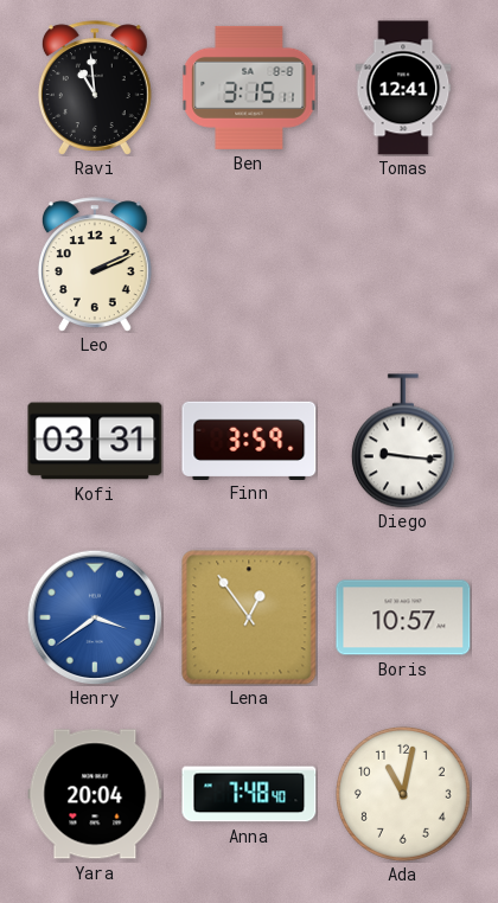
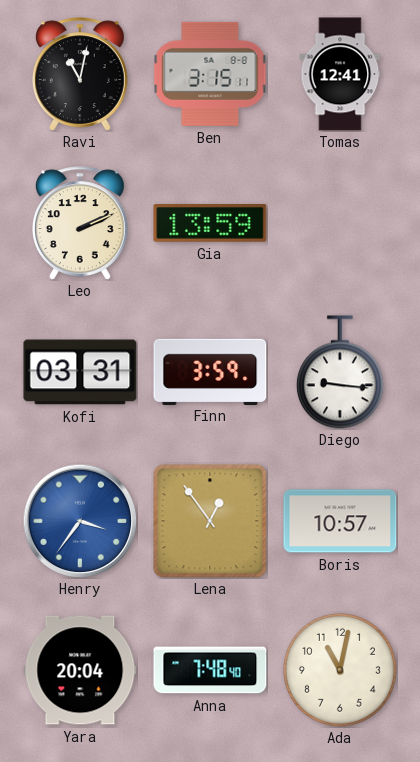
Ravi: 10:59 -> 11:02 (80, 74)
Gia: none -> 13:59 (210, 223)
Henry: 3:39 -> 3:36 (80, 521)
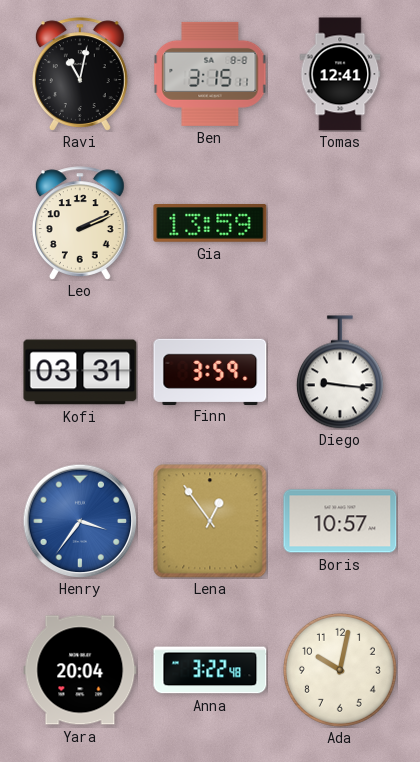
Anna: 7:48 -> 3:22 (210, 670)
Ada: 11:02 -> 10:02 (340, 670)
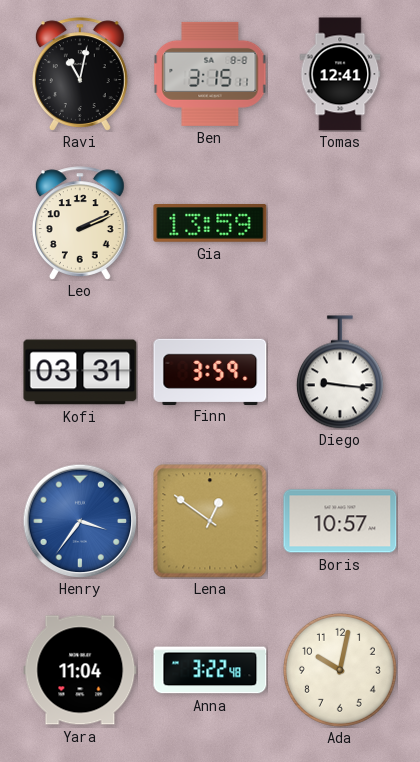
Lena: 12:54 -> 12:51 (210, 521)
Yara: 20:04 -> 11:04 (80, 670)
